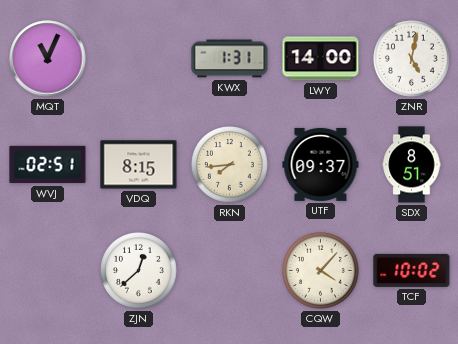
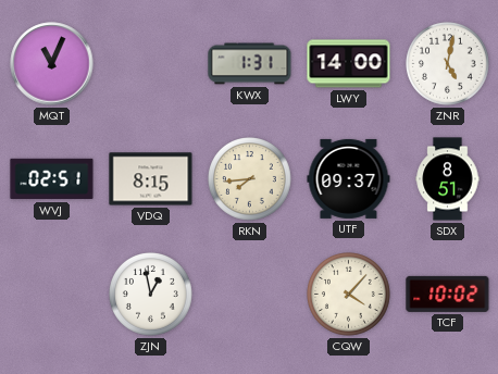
ZJN: 12:38 -> 12:58 (151, 295)
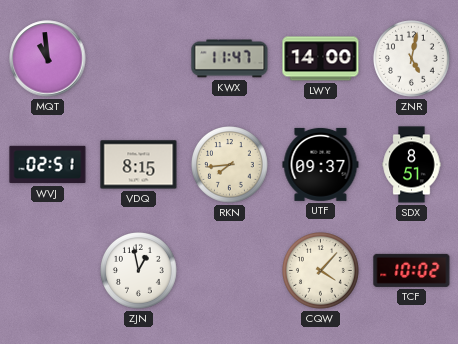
MQT: 11:04 -> 10:59 (48, 59)
KWX: 1:31 -> 11:47 (230, 59)
